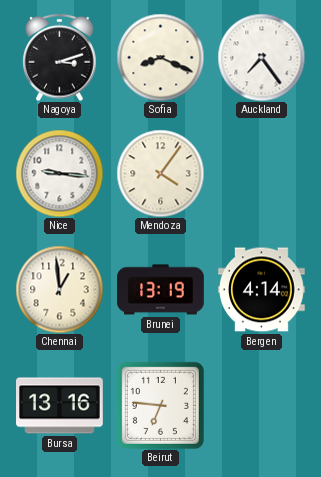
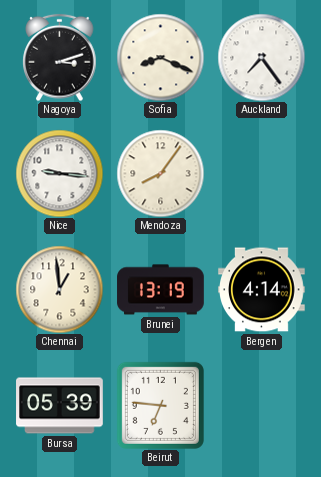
Mendoza: 4:06 -> 8:06 (160, 173)
Bursa: 13:16 -> 05:39 (60, 406)
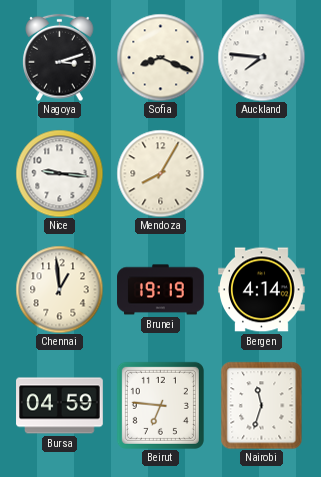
Auckland: 7:24 -> 7:46 (261, 57)
Mendoza: 8:06 -> 8:05 (160, 173)
Brunei: 13:19 -> 19:19 (161, 290)
Bursa: 05:39 -> 04:59 (60, 406)
Nairobi: none -> 11:33 (262, 405)
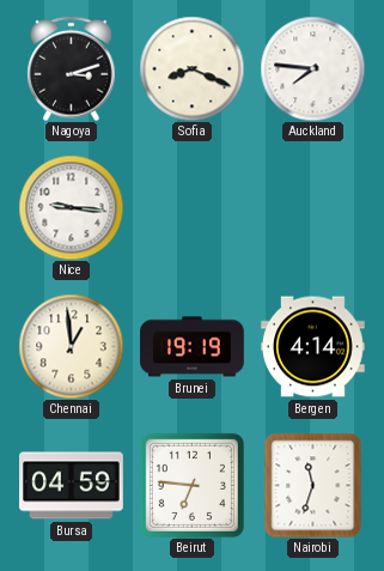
Mendoza: 8:05 -> none (160, 173)
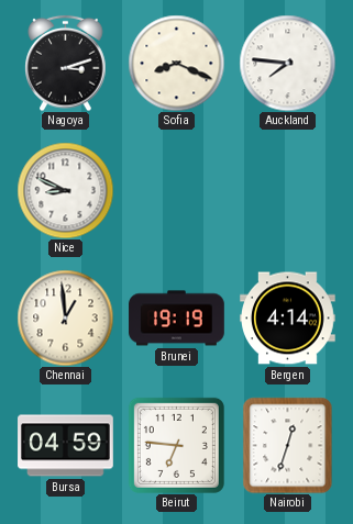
Nice: 9:16 -> 8:49 (65, 190)
Nairobi: 11:33 -> 12:33 (288, 445)
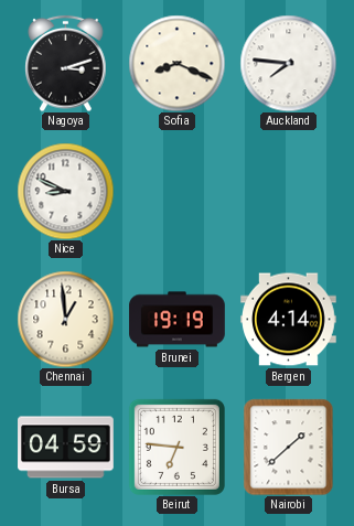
Nairobi: 12:33 -> 1:38 (289, 447)
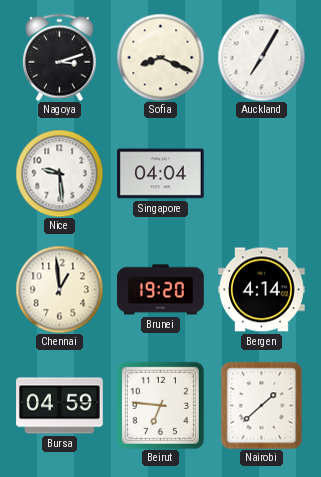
Auckland: 7:46 -> 7:05 (261, 57)
Nice: 8:49 -> 9:29 (59, 173)
Singapore: none -> 04:04 (161, 174)
Brunei: 19:19 -> 19:20 (161, 290)
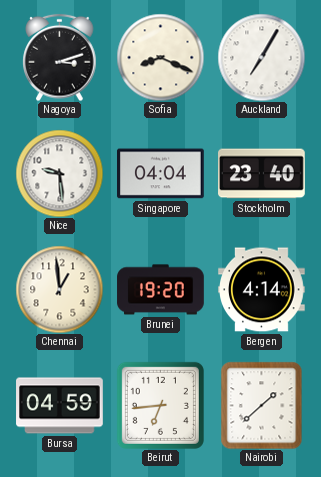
Stockholm: none -> 23:40 (262, 174)
Beirut: 6:46 -> 6:44 (160, 405)
